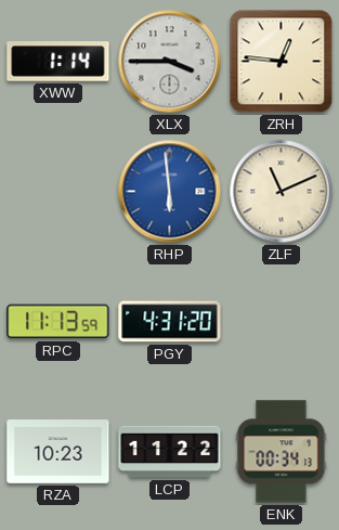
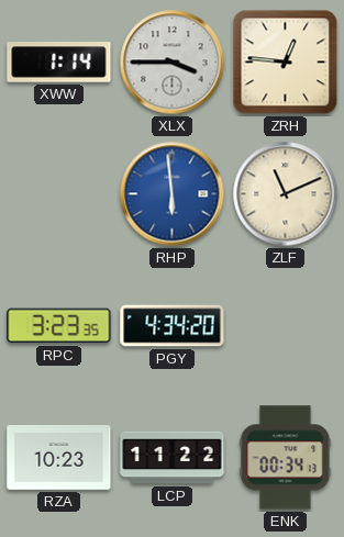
RPC: 11:13 -> 3:23 (59, 326)
PGY: 4:31 -> 4:34 (173, 326)
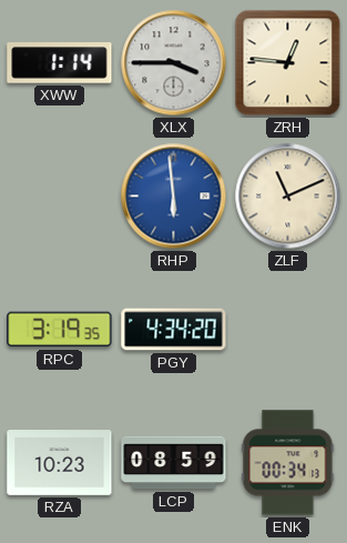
RPC: 3:23 -> 3:19 (60, 330)
LCP: 11:22 -> 08:59 (174, 463)
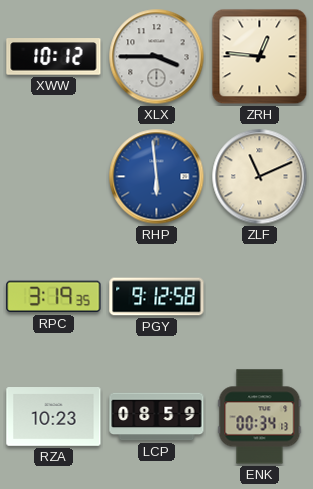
XWW: 1:14 -> 10:12 (54, 57)
PGY: 4:34 -> 9:12 (157, 297)
